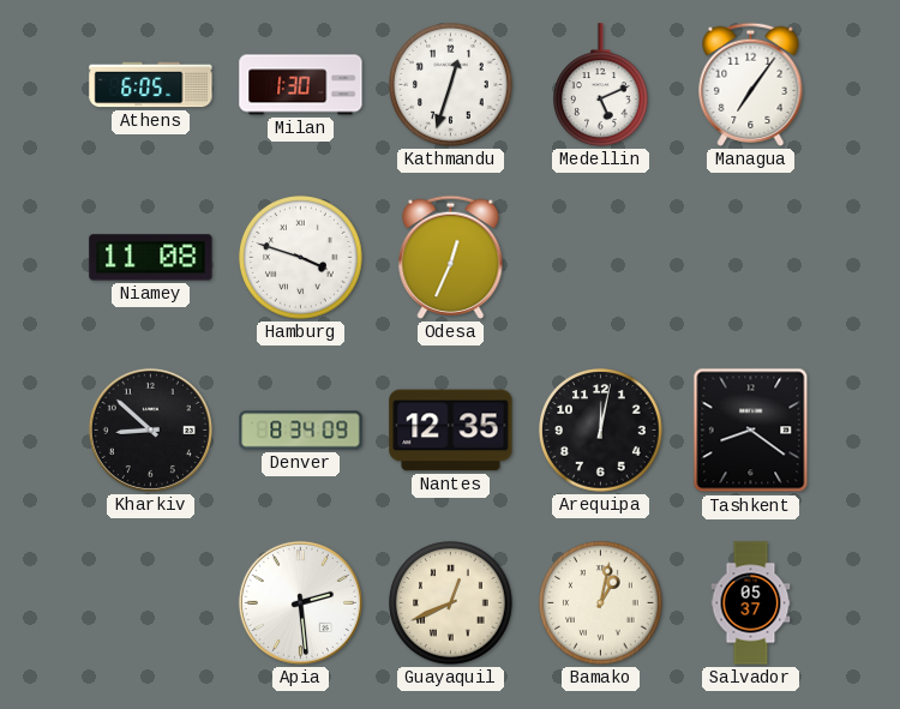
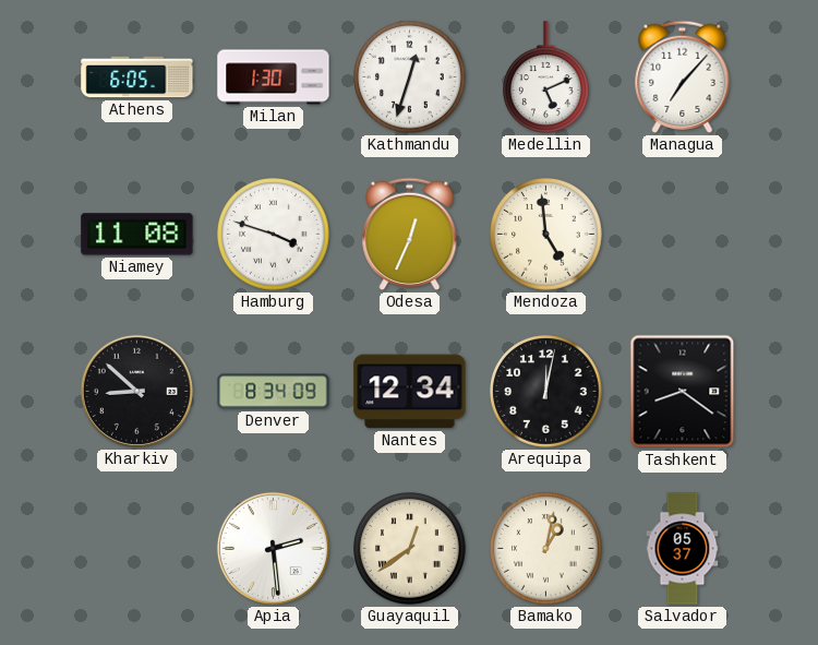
Managua: 7:06 -> 7:07 (683, 76)
Mendoza: none -> 4:59 (546, 235)
Nantes: 12:35 -> 12:34 (410, 392)
Guayaquil: 12:41 -> 12:39 (410, 549)
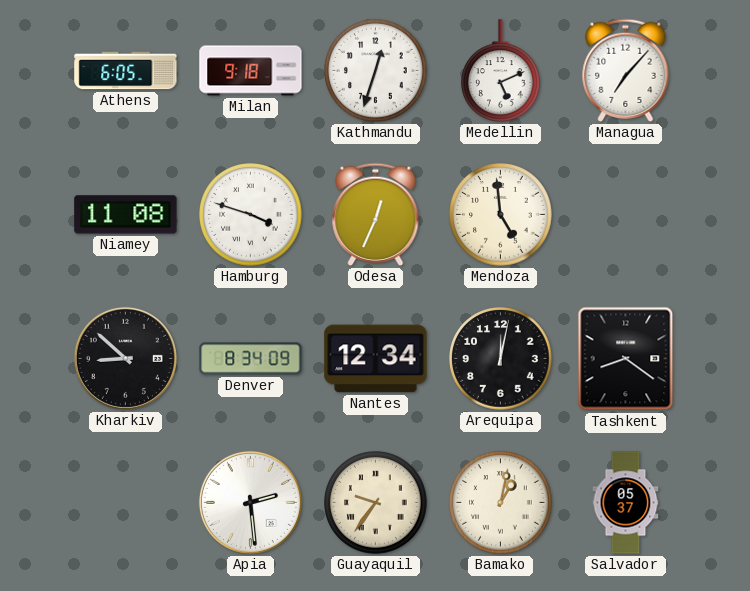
Milan: 1:30 -> 9:18 (251, 71)
Guayaquil: 12:39 -> 9:36 (376, 503)
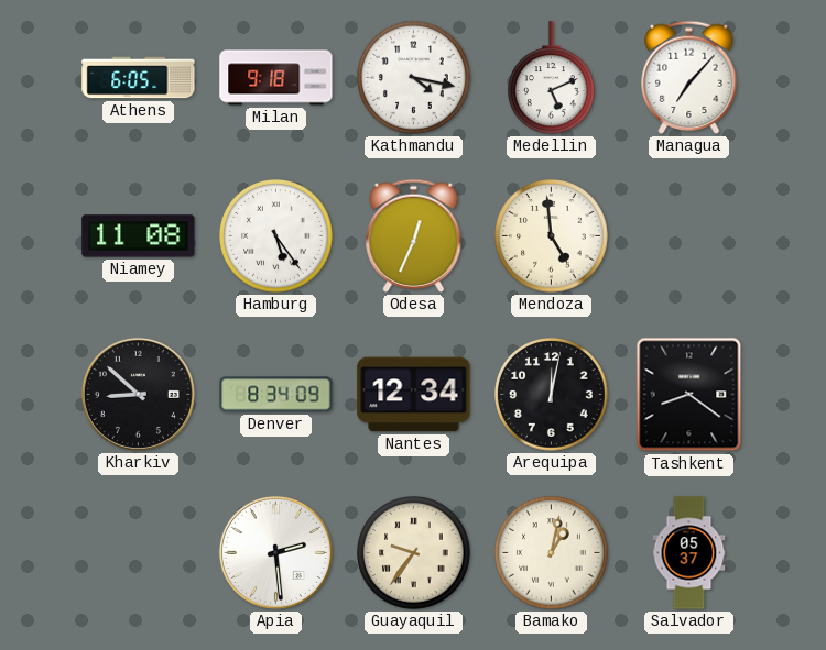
Kathmandu: 12:33 -> 4:17 (414, 78)
Hamburg: 3:48 -> 5:24 (276, 236)
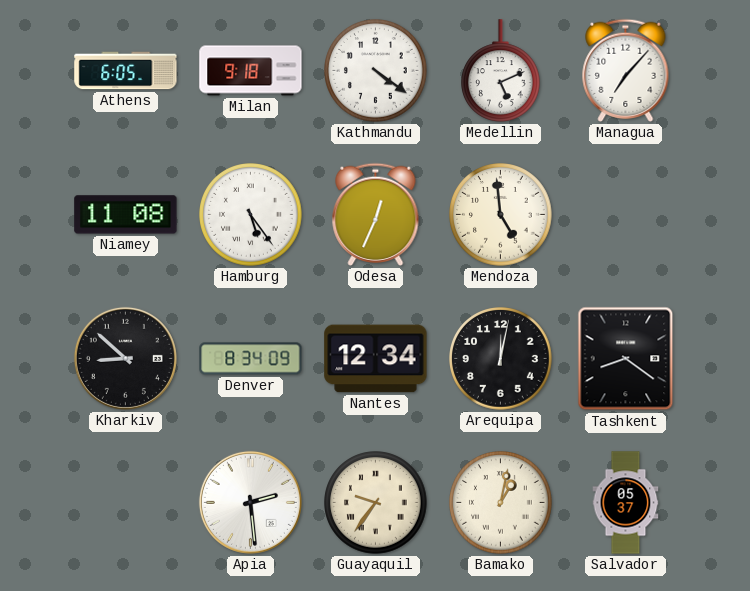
Kathmandu: 4:17 -> 4:21 (376, 71)
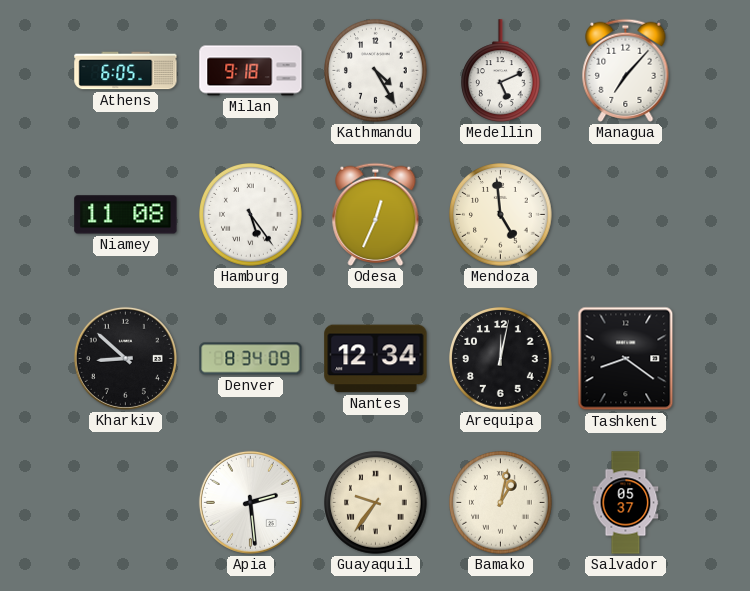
Kathmandu: 4:21 -> 4:25 (376, 71)
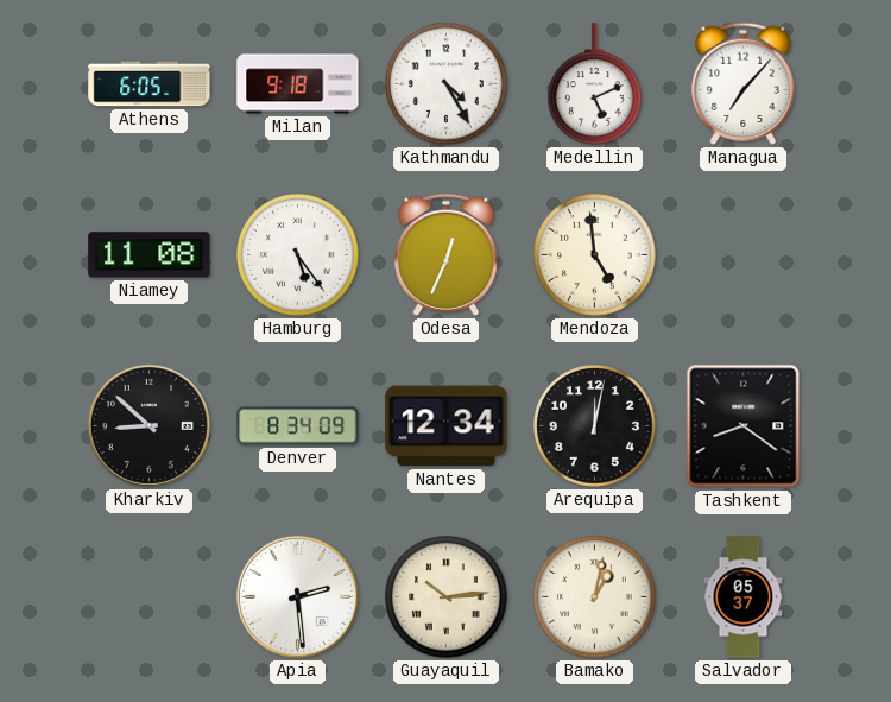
Guayaquil: 9:36 -> 10:14 (447, 597)
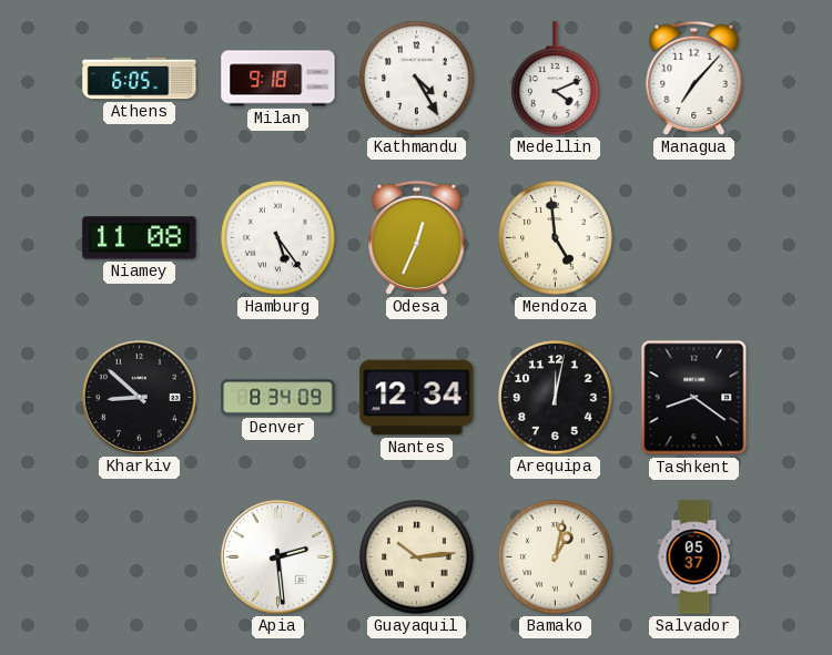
Medellin: 5:11 -> 4:11 (556, 79)
